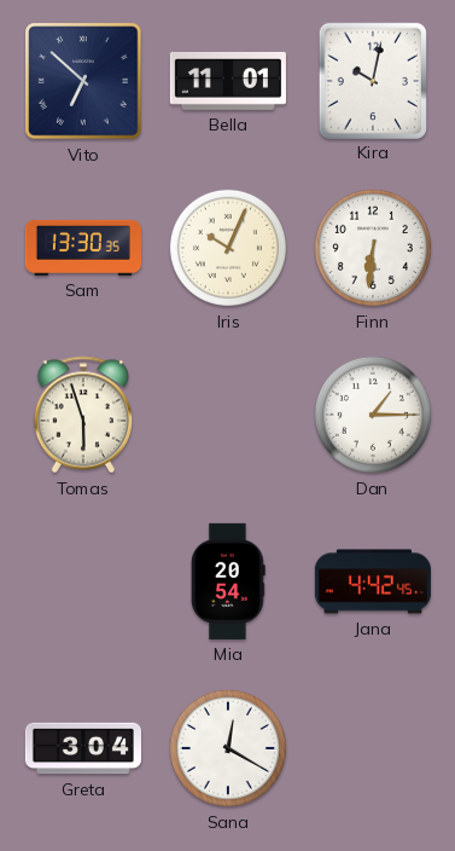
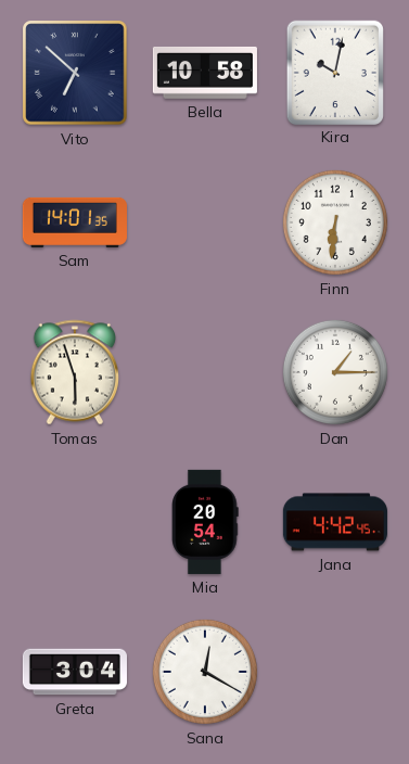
Bella: 11:01 -> 10:58 (205, 73)
Sam: 13:30 -> 14:01 (75, 222)
Iris: 10:04 -> none (228, 248)
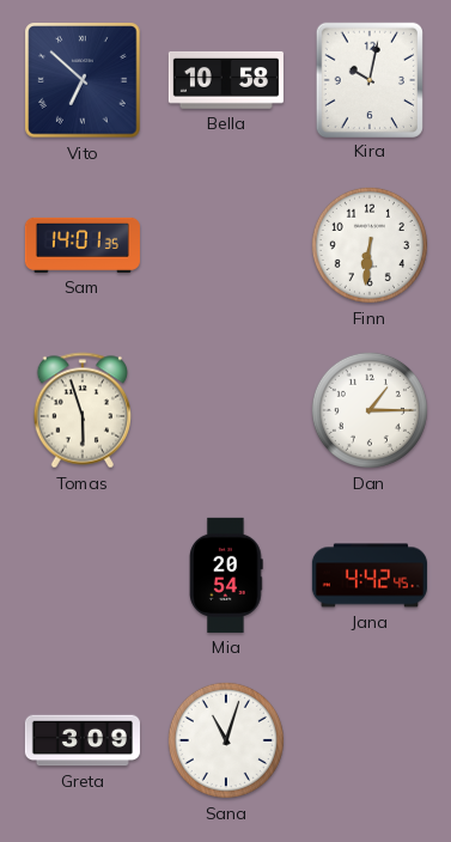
Greta: 3:04 -> 3:09 (83, 740)
Sana: 12:20 -> 11:03 (226, 740)
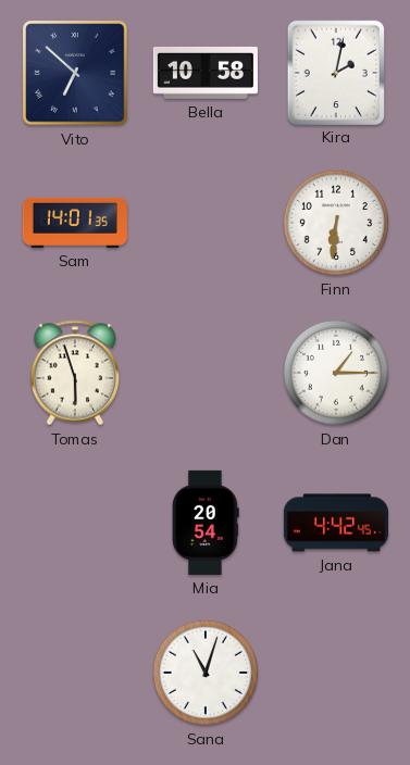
Kira: 10:02 -> 2:02 (336, 72)
Greta: 3:09 -> none (83, 740)
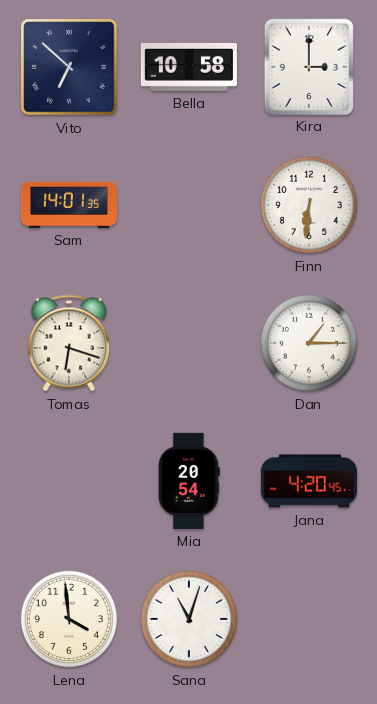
Kira: 2:02 -> 3:00 (309, 66)
Tomas: 5:57 -> 6:18 (68, 343)
Jana: 4:42 -> 4:20 (309, 481)
Lena: none -> 3:59 (69, 619)
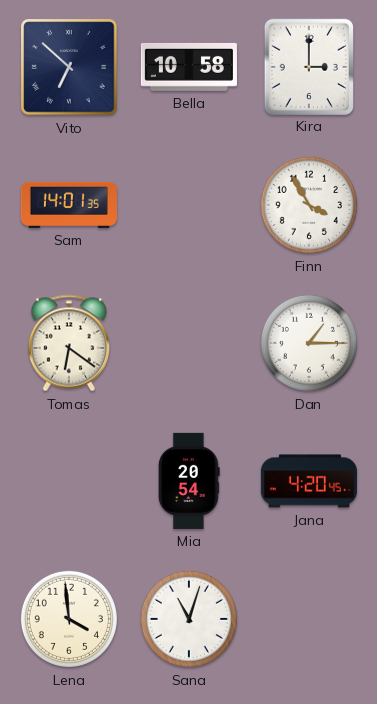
Finn: 6:31 -> 3:55 (309, 205)
Tomas: 6:18 -> 6:21 (68, 343)
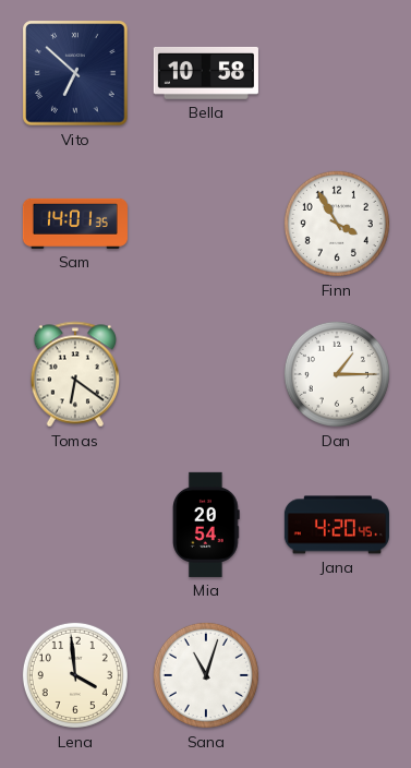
Kira: 3:00 -> none (309, 66)
